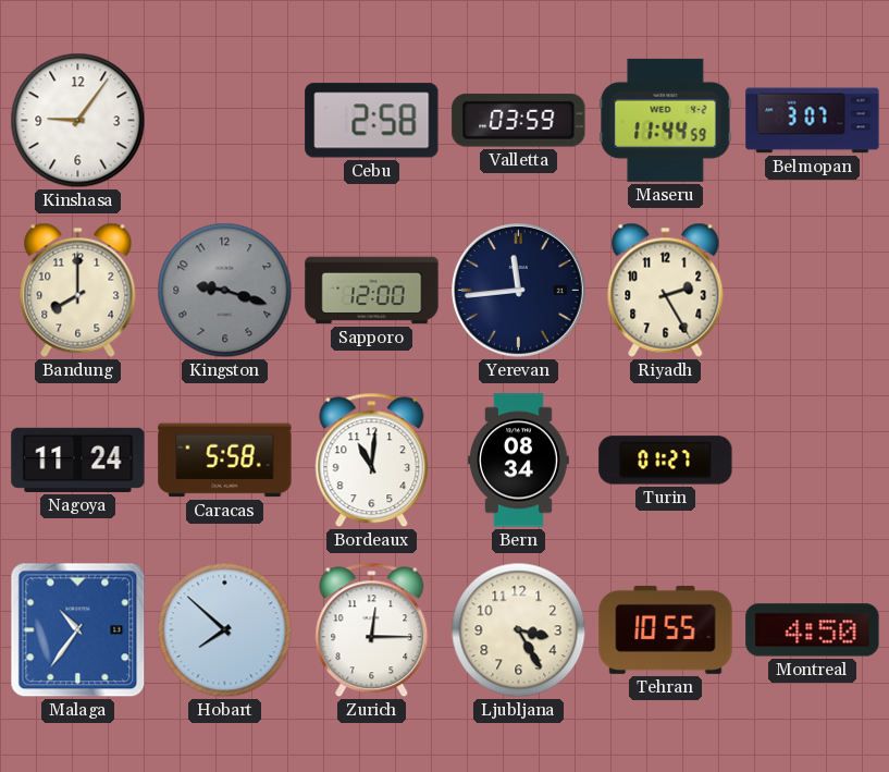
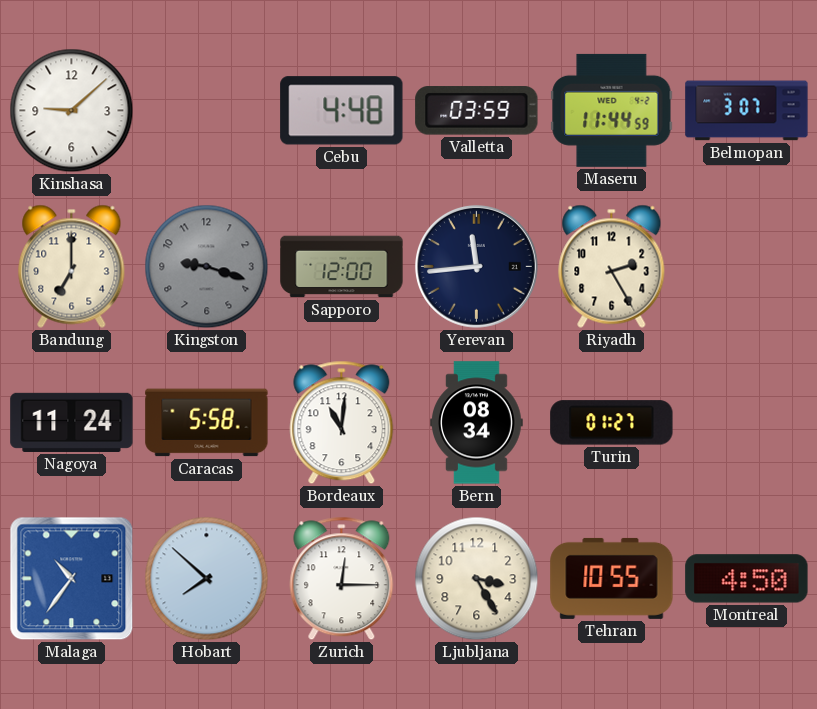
Kinshasa: 9:06 -> 9:08 (72, 111)
Cebu: 2:58 -> 4:48 (342, 111)
Bandung: 8:00 -> 7:00 (72, 266)
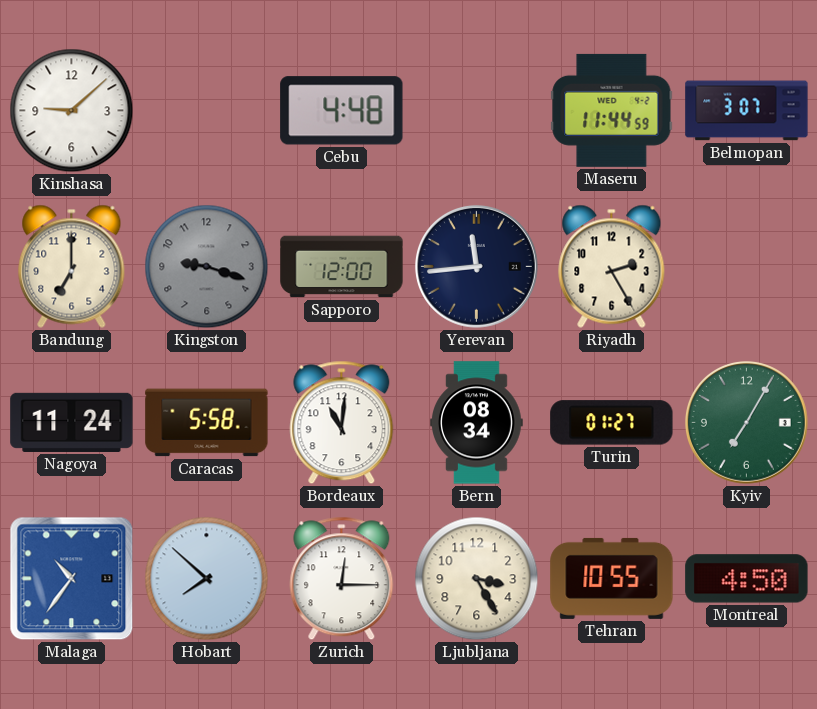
Valletta: 03:59 -> none (477, 111)
Kyiv: none -> 7:05 (746, 422)
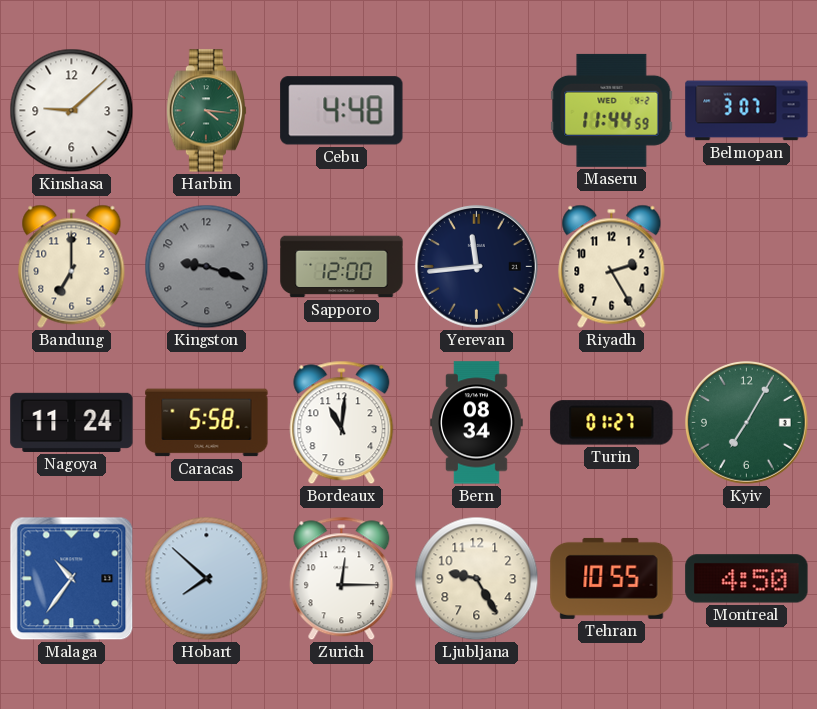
Harbin: none -> 4:16 (207, 111)
Ljubljana: 3:25 -> 9:25 (477, 579)
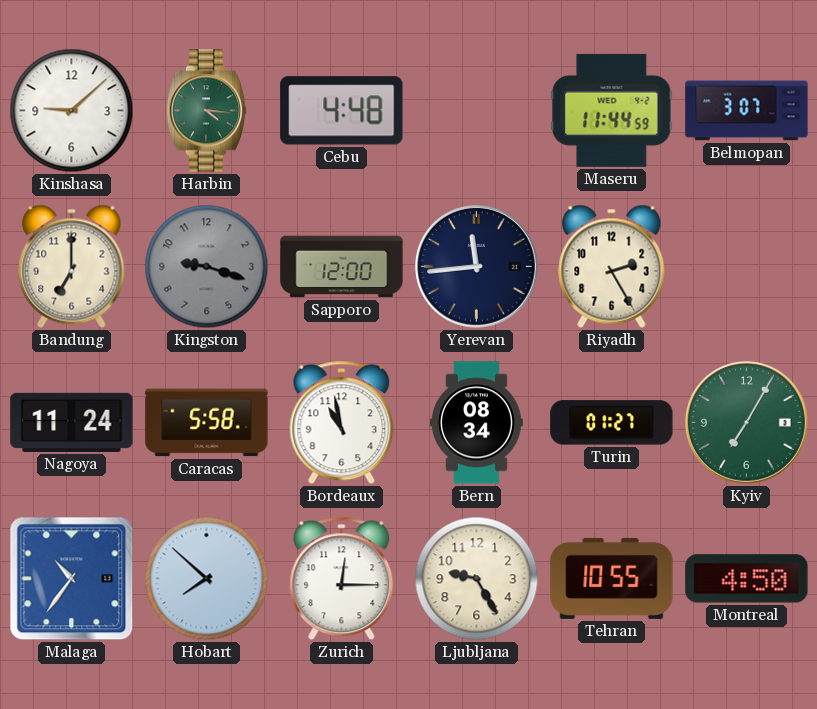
Bordeaux: 11:01 -> 10:58 (342, 423)
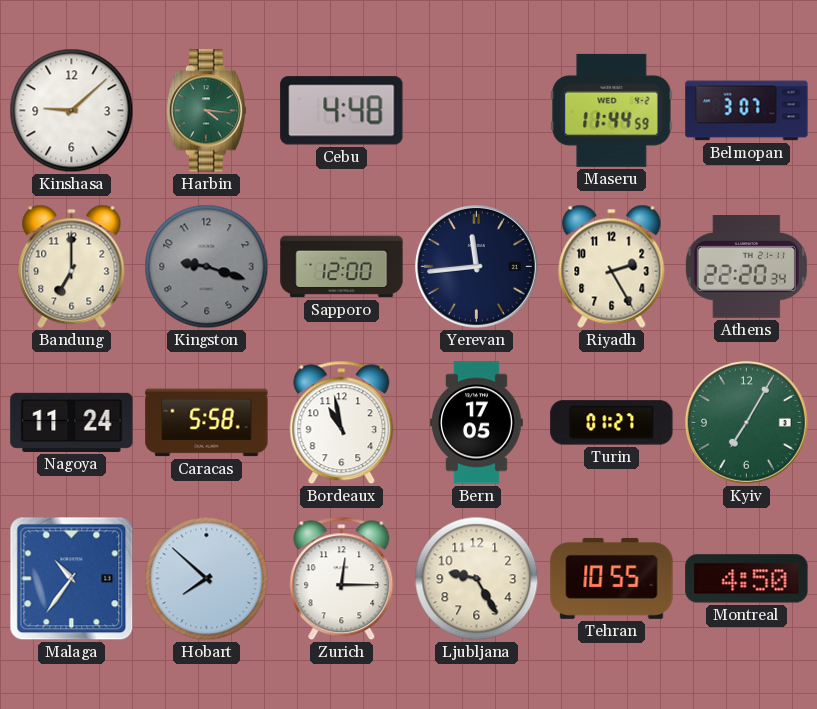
Athens: none -> 22:20 (746, 267)
Bern: 08:34 -> 17:05 (477, 423)
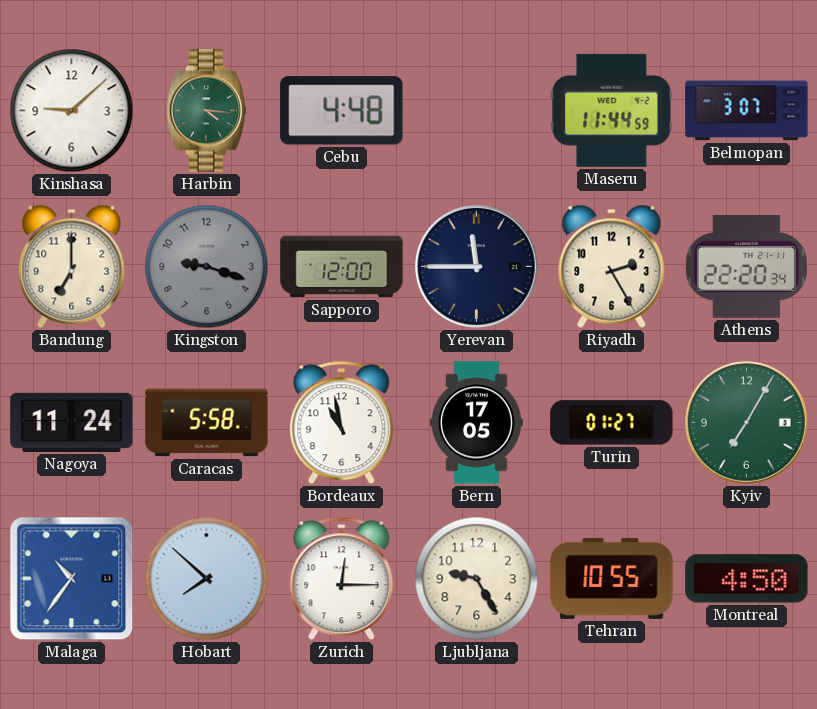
Yerevan: 11:44 -> 11:45 (476, 266)
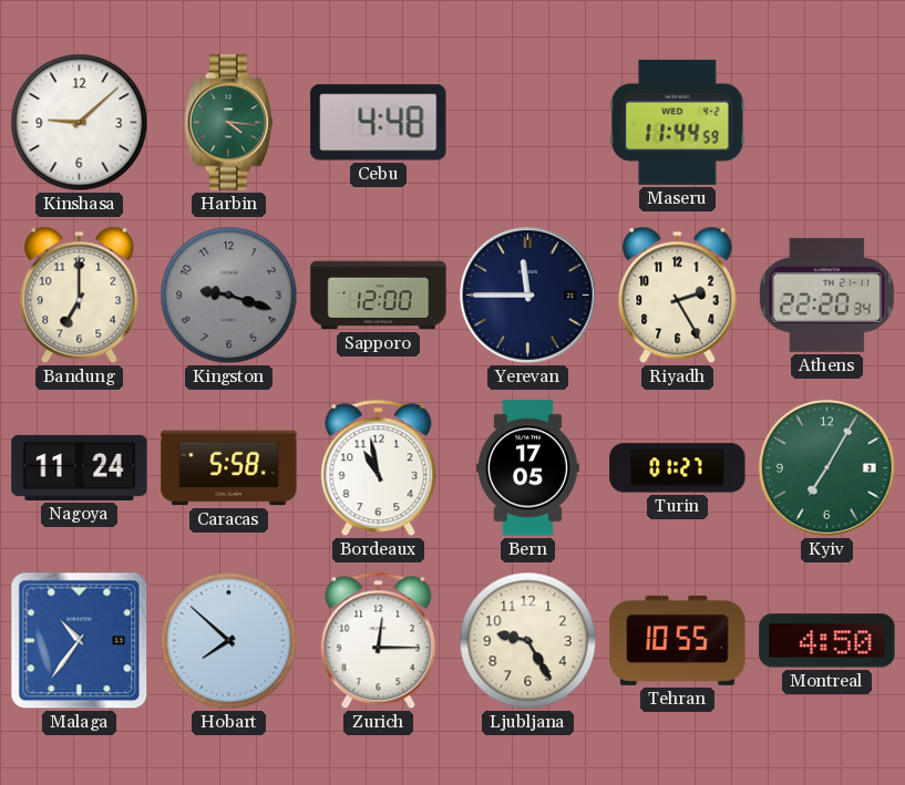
Belmopan: 3:07 -> none (747, 111)
